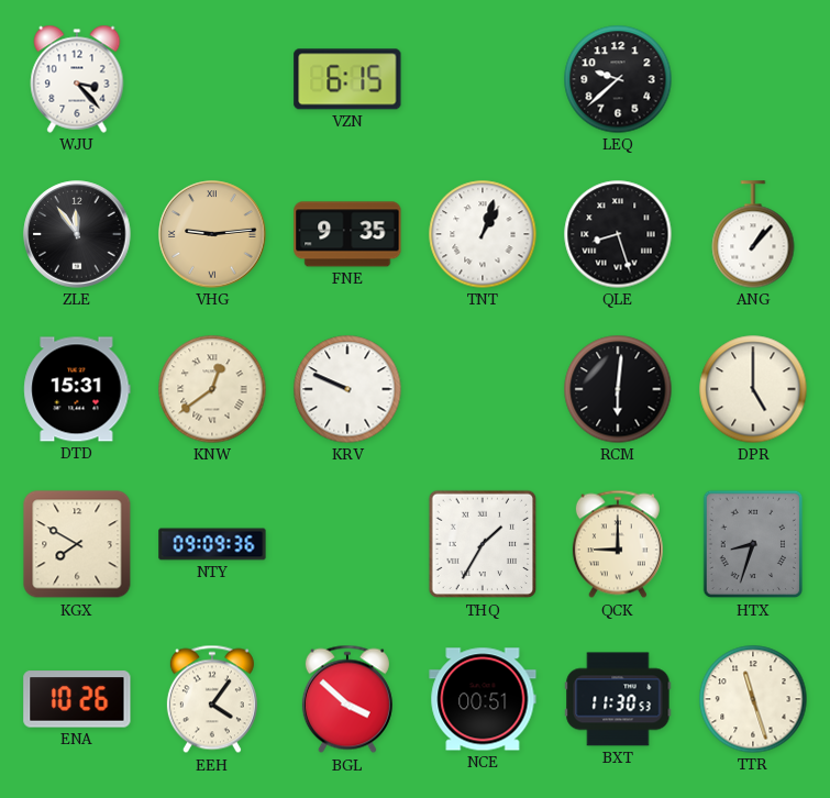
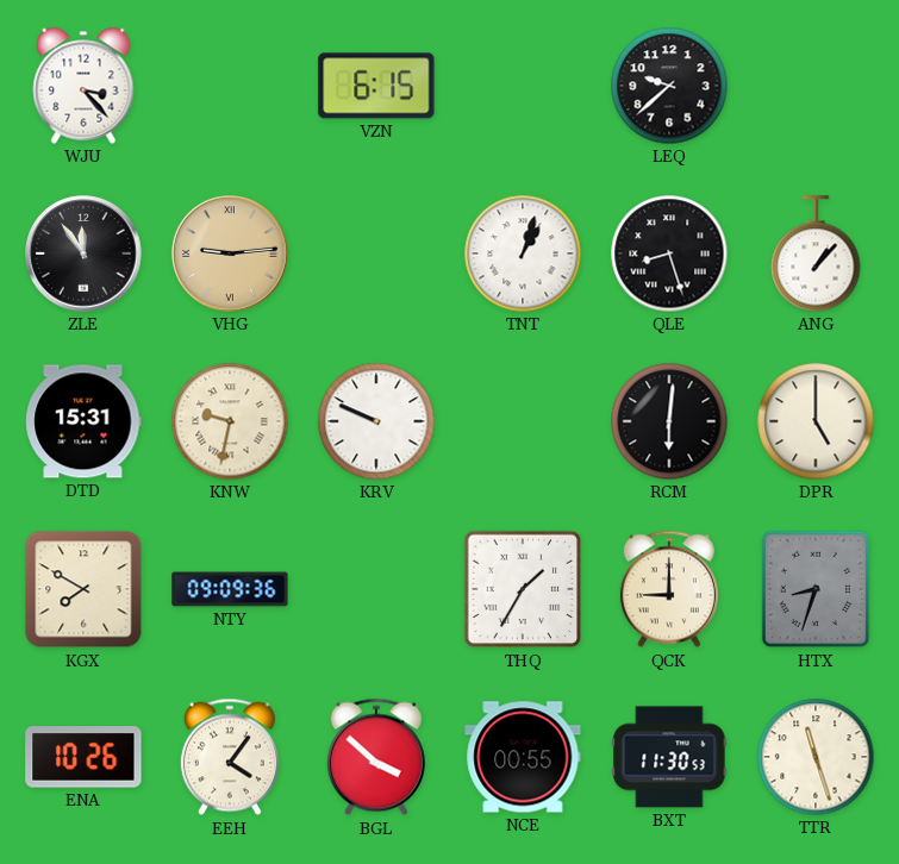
FNE: 9:35 -> none (347, 234)
KNW: 12:39 -> 9:32 (230, 421)
NCE: 00:51 -> 00:55 (523, 757)
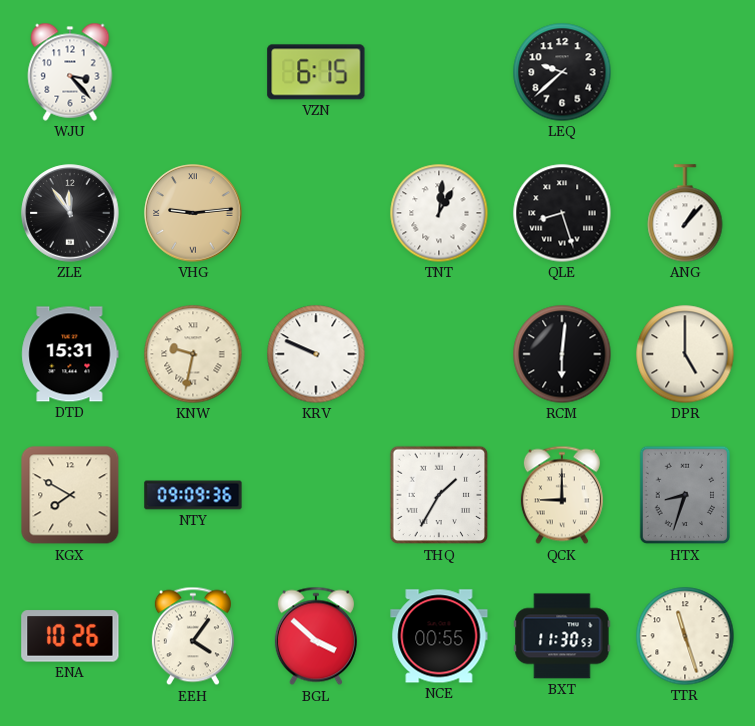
TNT: 1:03 -> 1:01 (439, 213)
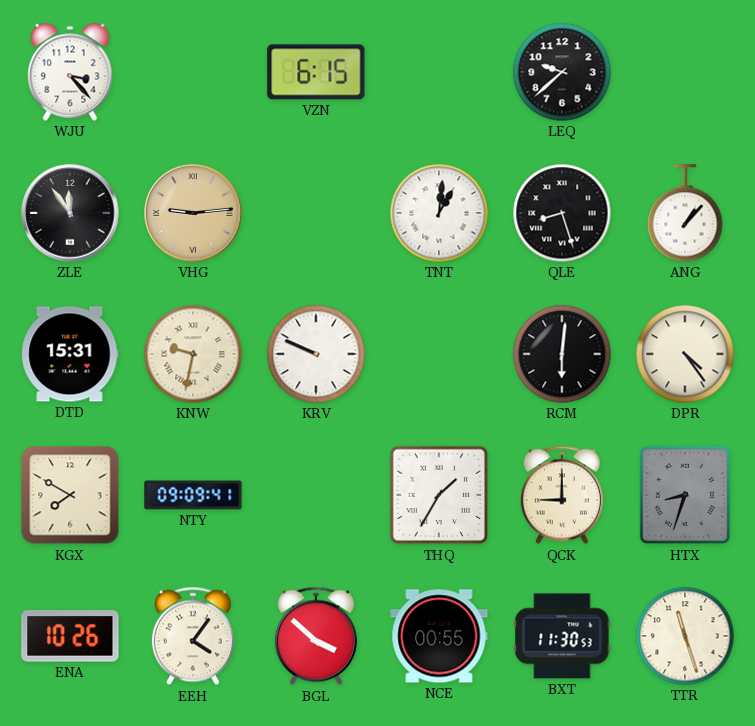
DPR: 5:00 -> 4:24 (685, 354)
NTY: 09:09:36 -> 09:09:41 (193, 495)
